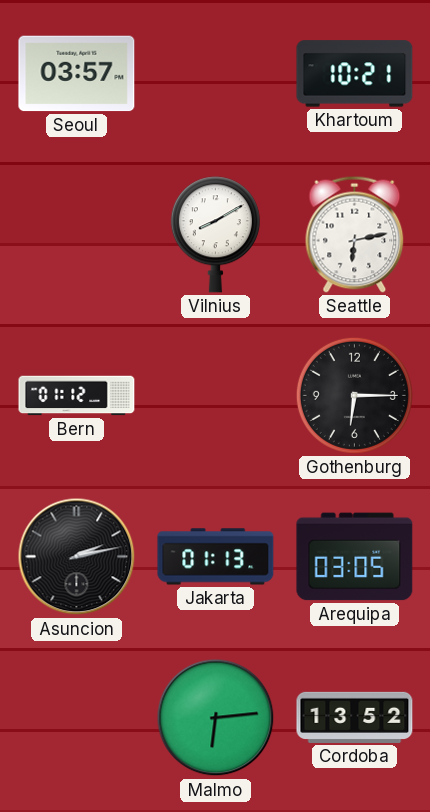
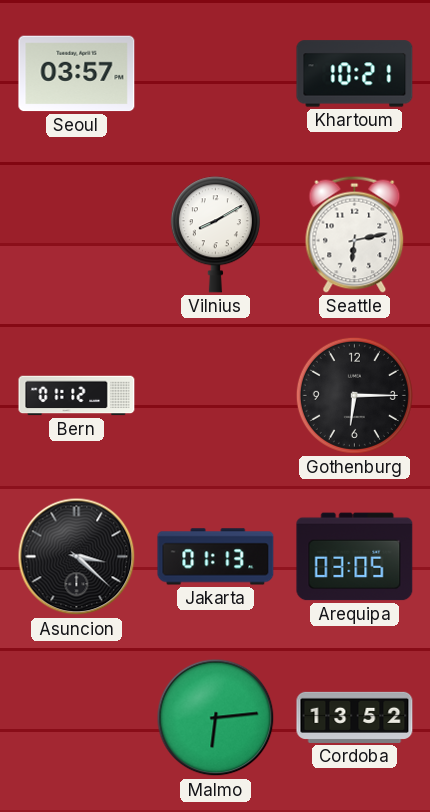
Asuncion: 2:13 -> 3:22 (77, 557)
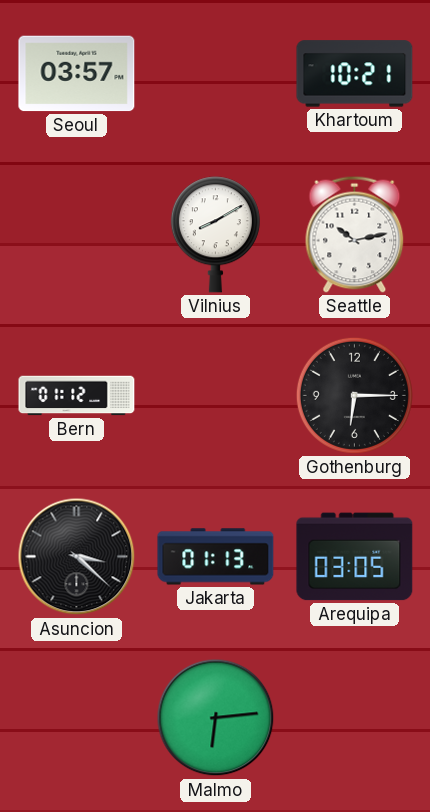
Seattle: 6:13 -> 10:13 (355, 234)
Cordoba: 13:52 -> none (355, 717)
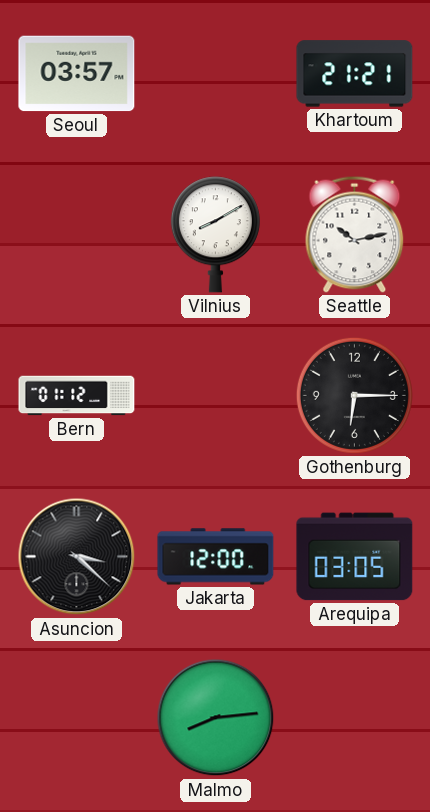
Khartoum: 10:21 -> 21:21 (355, 74)
Jakarta: 01:13 -> 12:00 (216, 557)
Malmo: 6:14 -> 8:14 (216, 718)
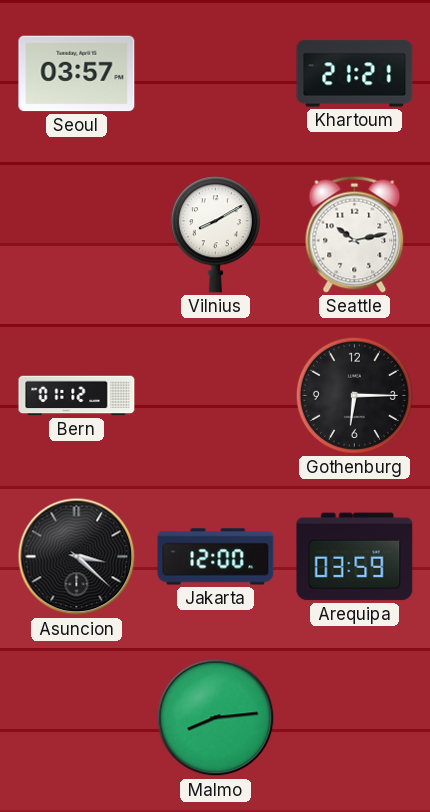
Arequipa: 03:05 -> 03:59 (355, 557)
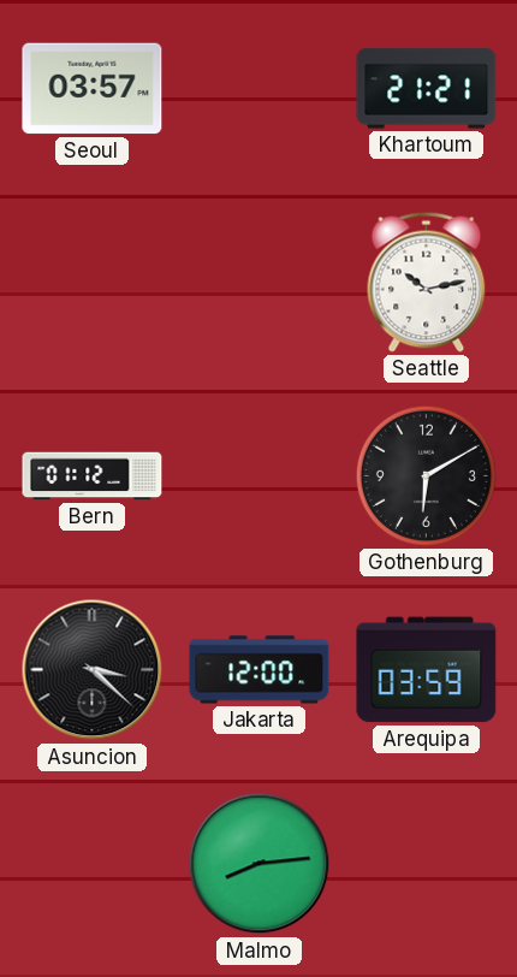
Vilnius: 8:10 -> none (215, 235)
Gothenburg: 6:15 -> 6:10 (426, 475)
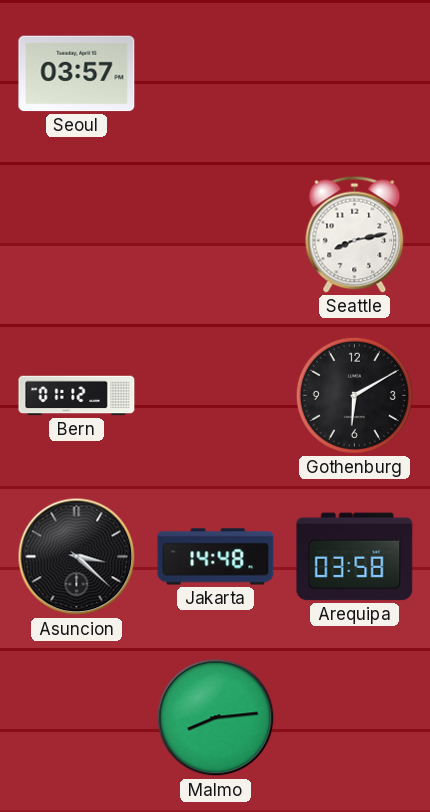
Khartoum: 21:21 -> none (427, 89)
Seattle: 10:13 -> 8:13 (355, 234)
Jakarta: 12:00 -> 14:48 (216, 557)
Arequipa: 03:59 -> 03:58 (355, 557)
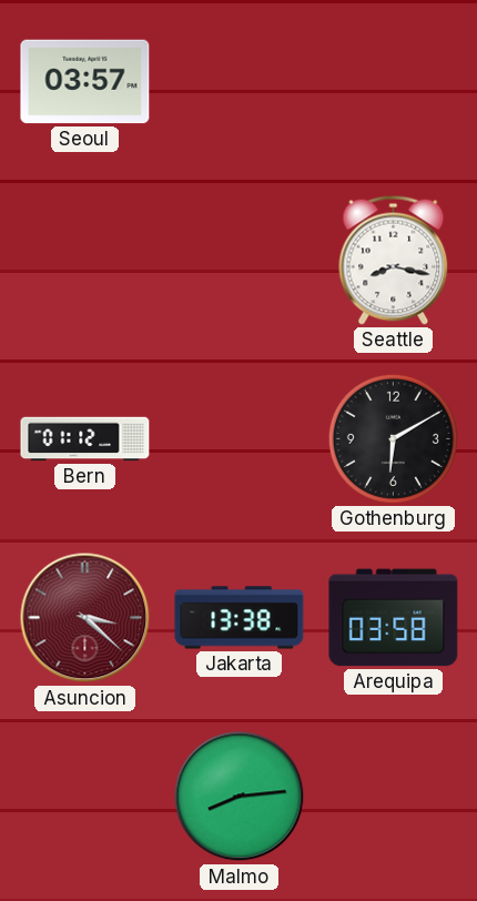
Seattle: 8:13 -> 8:17 (394, 260)
Asuncion dial: black -> burgundy (85, 618)
Jakarta: 14:48 -> 13:38 (240, 618)
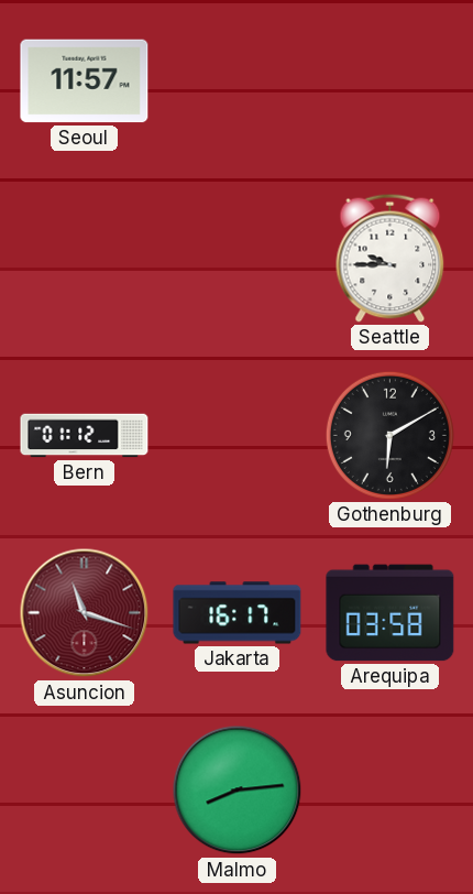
Seoul: 03:57 -> 11:57 (85, 81)
Seattle: 8:17 -> 9:45 (391, 258)
Asuncion: 3:22 -> 11:18 (85, 613)
Jakarta: 13:38 -> 16:17 (238, 613)
